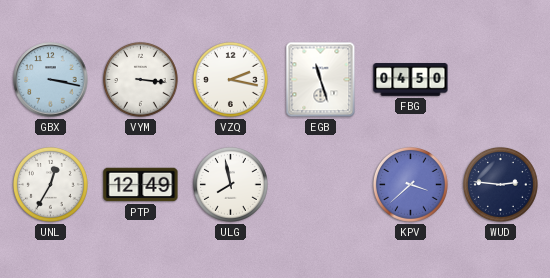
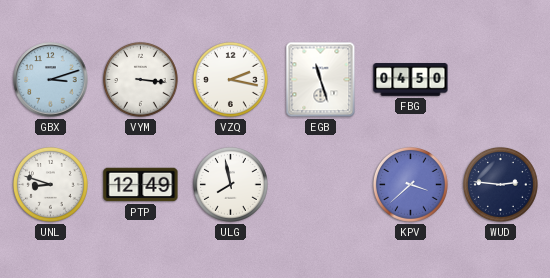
GBX: 3:17 -> 3:12 (51, 80)
UNL: 12:35 -> 8:48 (50, 184)
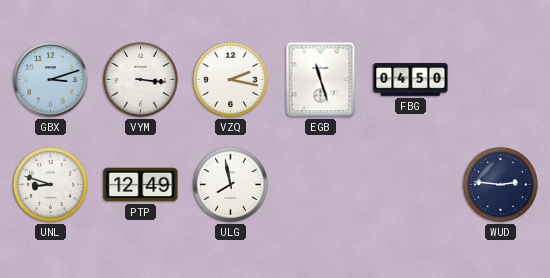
KPV: 3:38 -> none (410, 184)
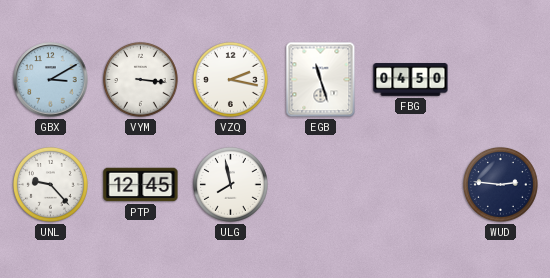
GBX: 3:12 -> 3:10 (51, 80)
UNL: 8:48 -> 9:23 (50, 184)
PTP: 12:49 -> 12:45 (141, 185)
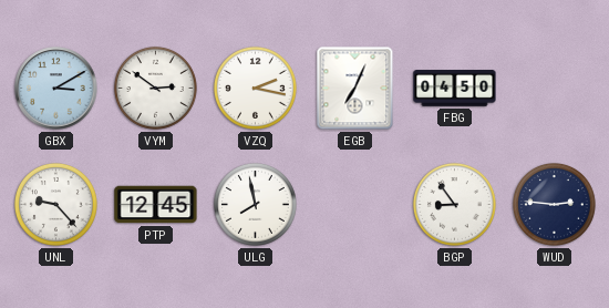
VYM: 3:16 -> 2:51 (155, 88)
EGB: 11:27 -> 7:04 (355, 89)
BGP: none -> 8:54 (454, 204)
